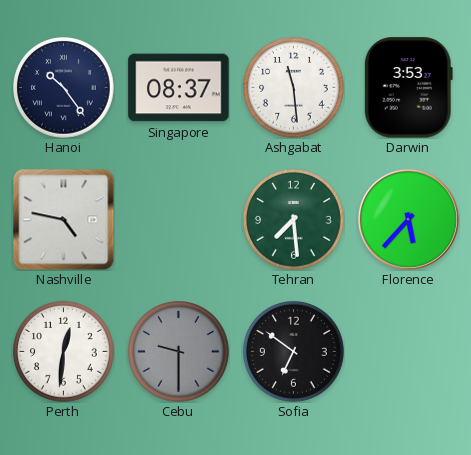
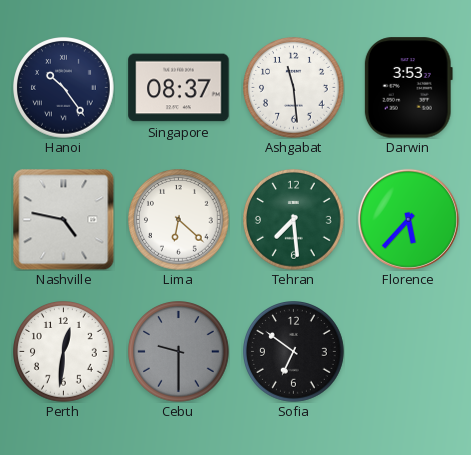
Lima: none -> 6:22 (179, 220)
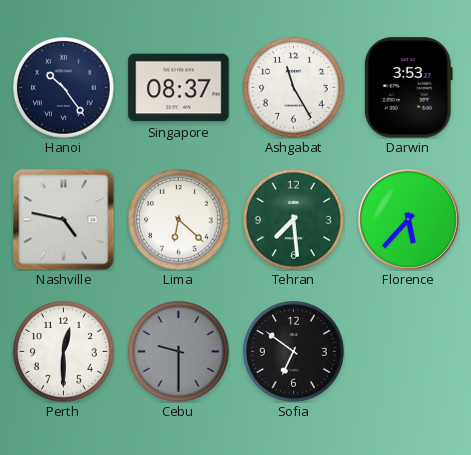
Ashgabat: 11:29 -> 11:25 (294, 88)
Perth: 12:31 -> 12:30 (64, 352)
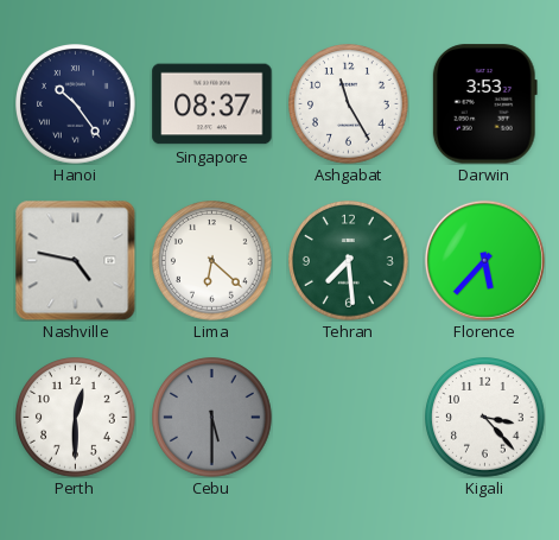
Cebu: 9:30 -> 5:30 (212, 418)
Sofia: 6:51 -> none (294, 352)
Kigali: none -> 3:23 (485, 418)
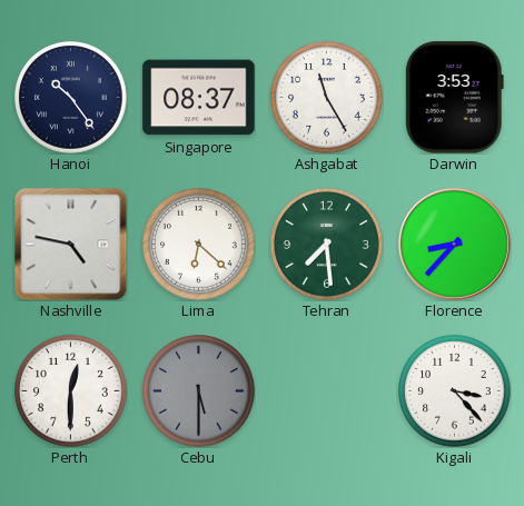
Florence: 5:37 -> 8:37 (454, 244)
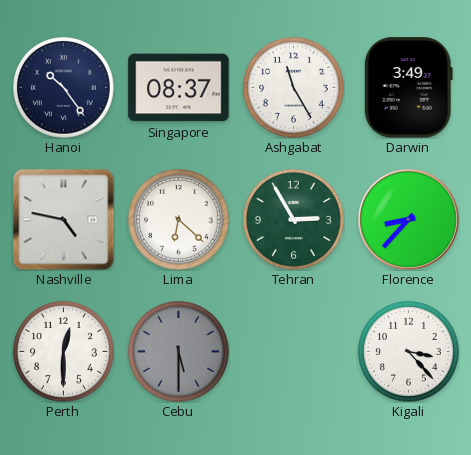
Darwin: 3:53 -> 3:49 (408, 88)
Tehran: 7:29 -> 2:55 (294, 220)
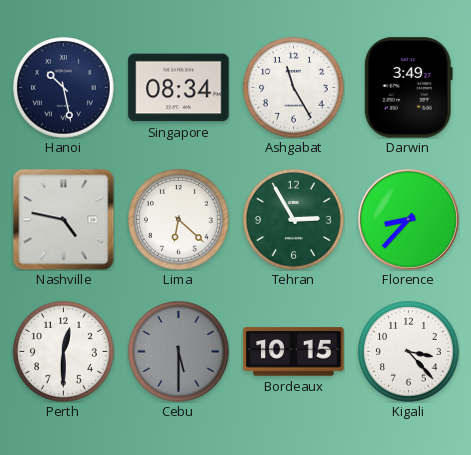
Hanoi: 10:24 -> 10:28 (64, 88)
Singapore: 08:37 -> 08:34 (179, 88)
Bordeaux: none -> 10:15 (294, 352)
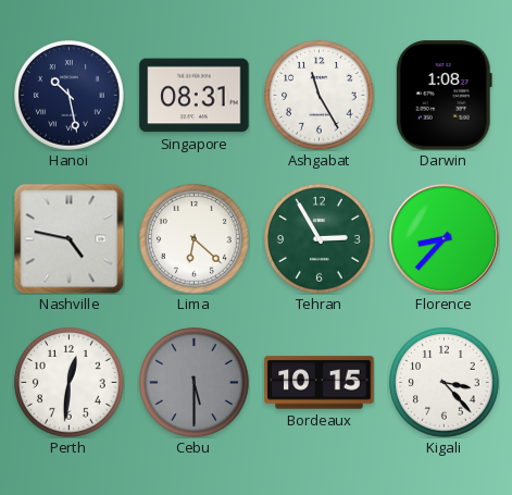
Singapore: 08:34 -> 08:31 (195, 96)
Darwin: 3:49 -> 1:08 (444, 96)
Perth: 12:30 -> 12:31 (70, 383)
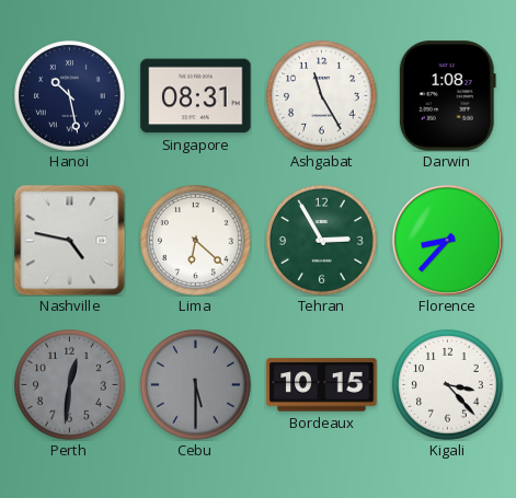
Perth dial: white -> grey (70, 385)
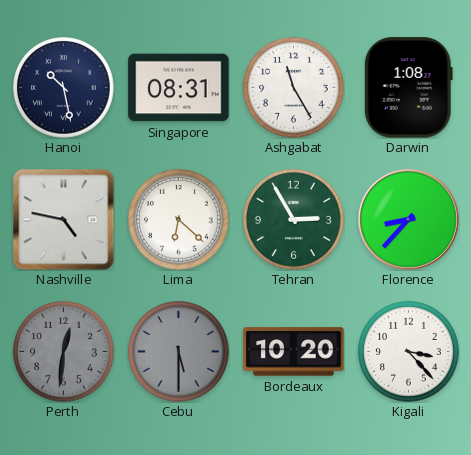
Bordeaux: 10:15 -> 10:20 (294, 352)
